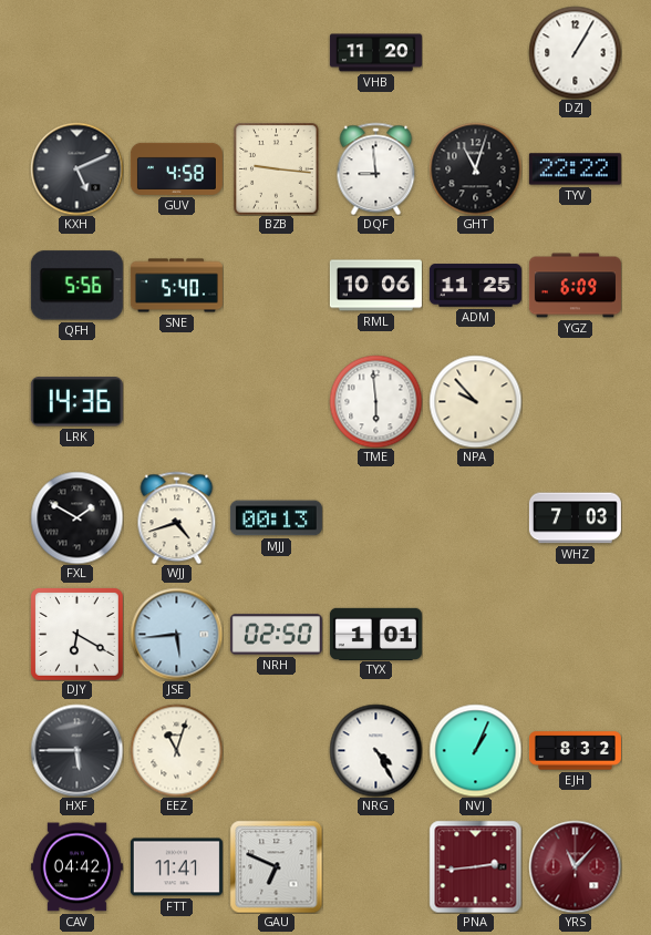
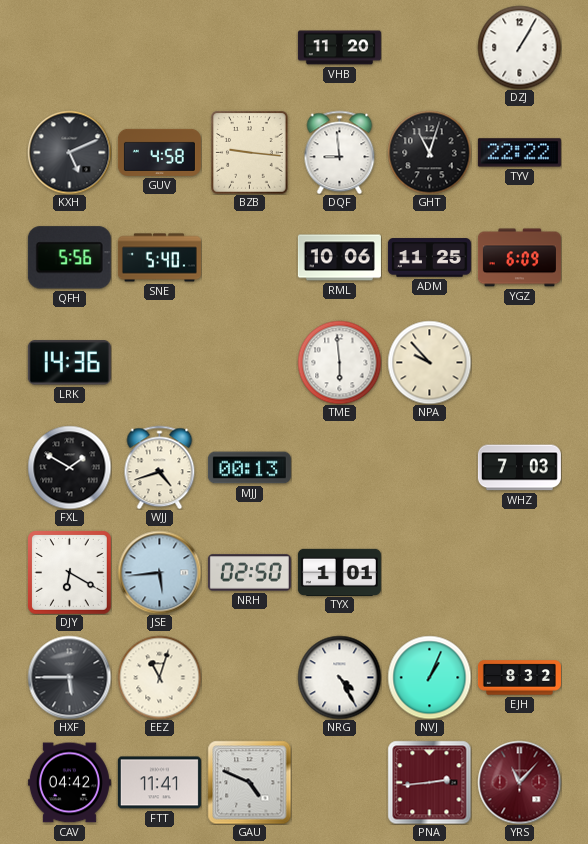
GAU: 6:49 -> 4:49 (249, 782)
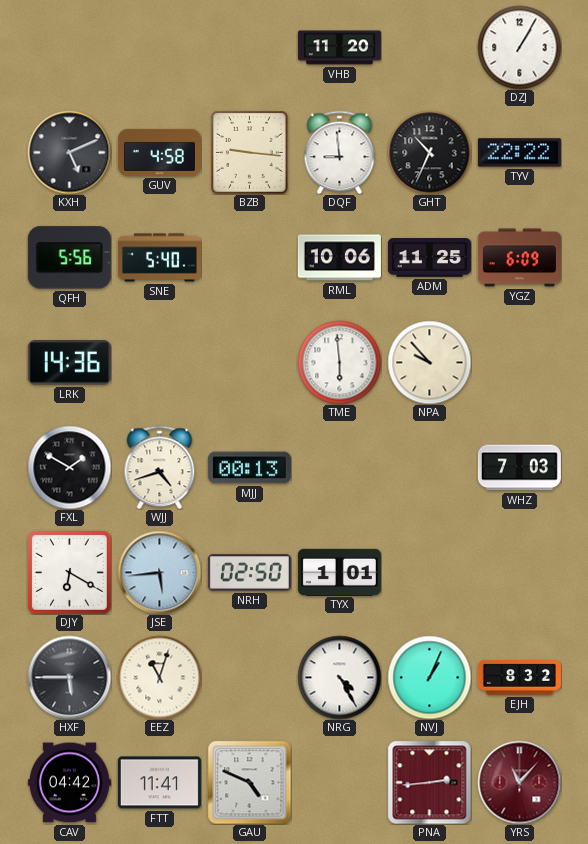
GHT: 11:03 -> 10:34 (429, 152)
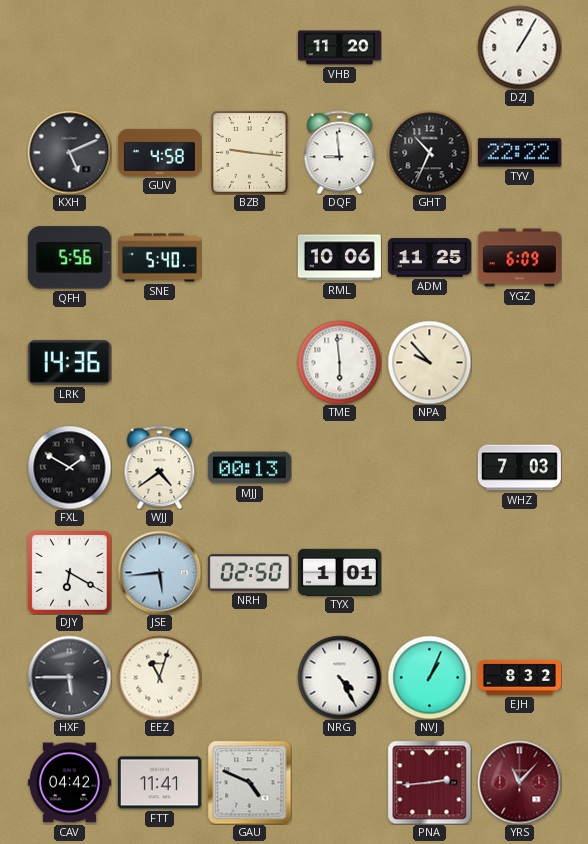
WJJ: 4:42 -> 4:39 (160, 467)
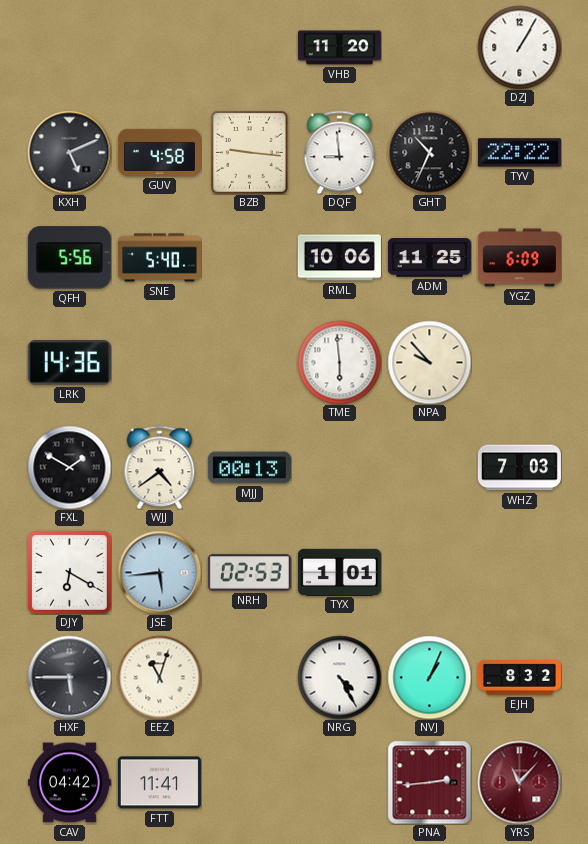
NRH: 02:50 -> 02:53 (249, 573)
GAU: 4:49 -> none (249, 782)
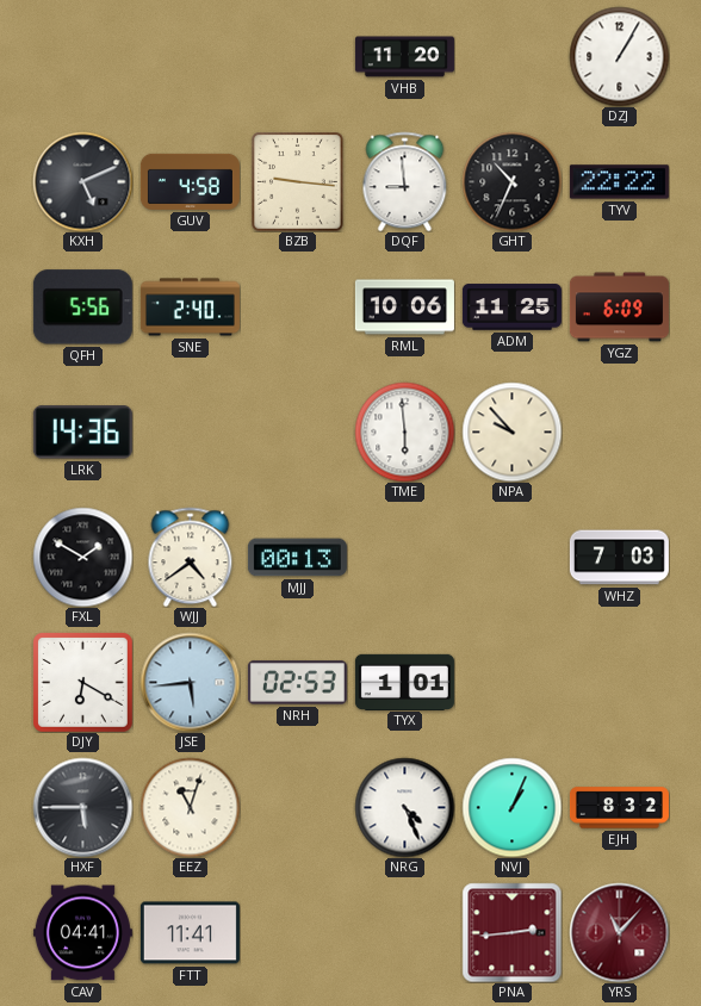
SNE: 5:40 -> 2:40 (190, 308)
NRG: 4:25 -> 4:26 (404, 807)
CAV: 04:42 -> 04:41 (82, 933)
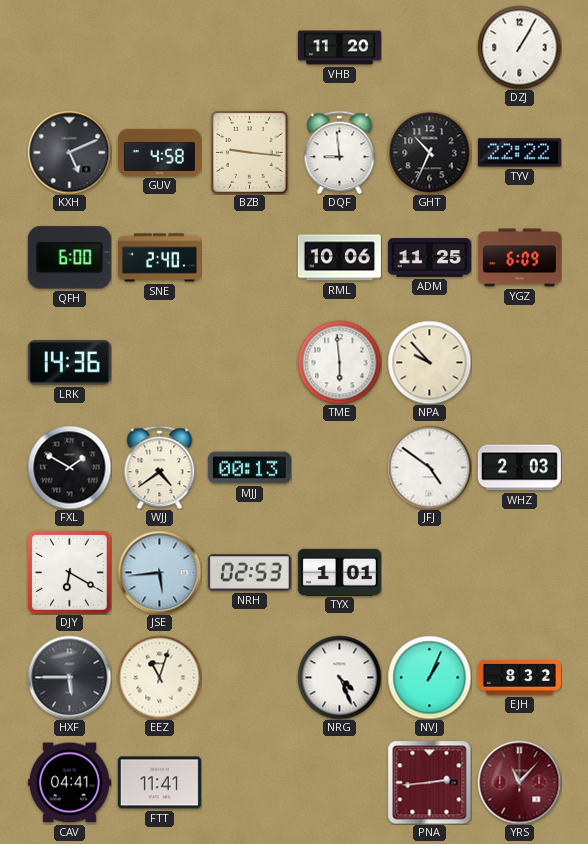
QFH: 5:56 -> 6:00 (69, 258)
JFJ: none -> 4:51 (429, 467)
WHZ: 7:03 -> 2:03 (519, 468)
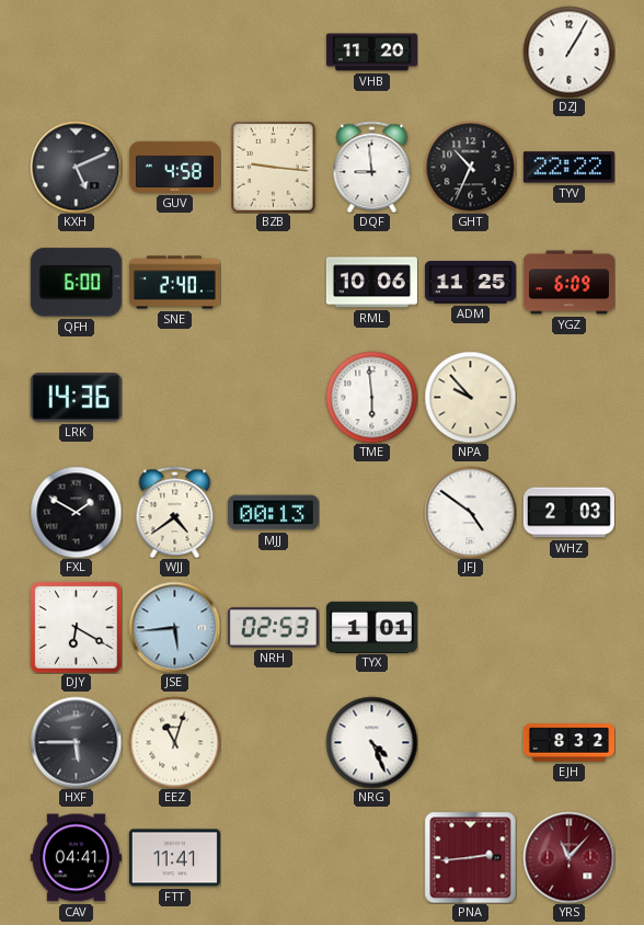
NVJ: 1:04 -> none (429, 677)
